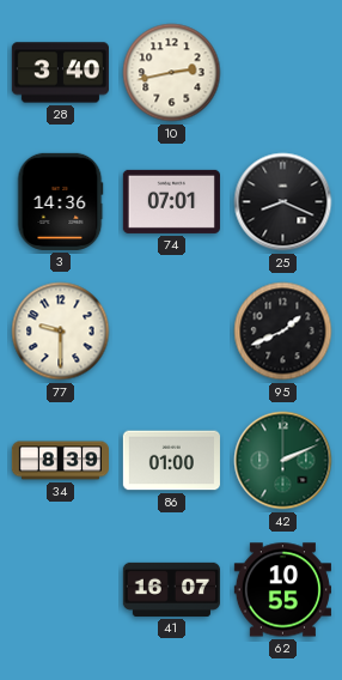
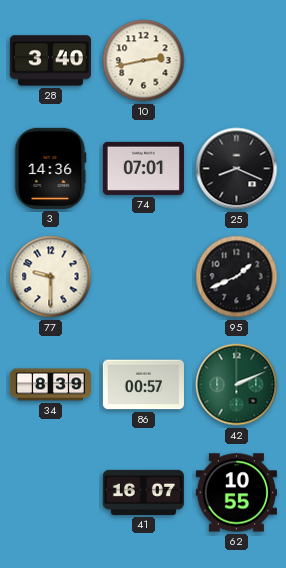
86: 01:00 -> 00:57 (143, 385)
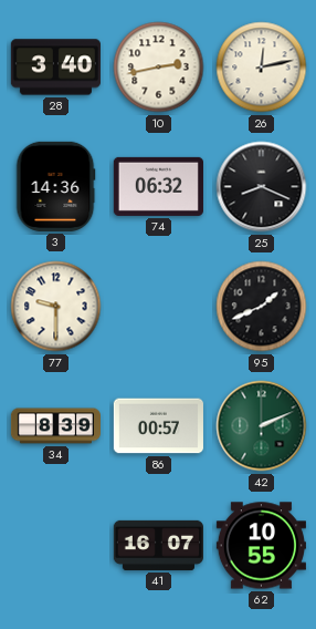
26: none -> 12:13 (262, 68)
74: 07:01 -> 06:32 (158, 186)
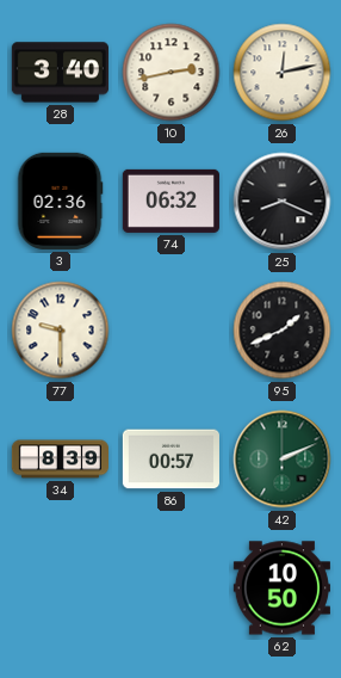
3: 14:36 -> 02:36 (60, 201)
41: 16:07 -> none (158, 545)
62: 10:55 -> 10:50 (281, 588)
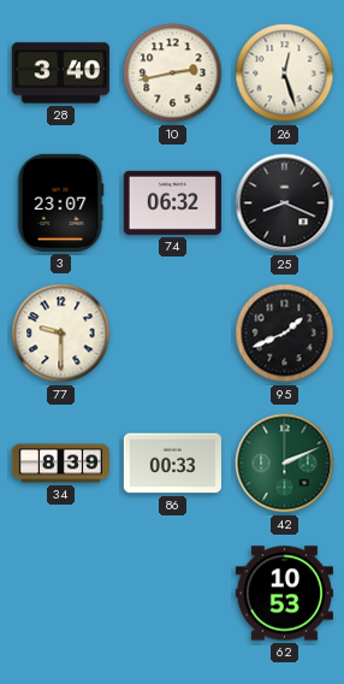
26: 12:13 -> 12:27 (285, 73)
3: 02:36 -> 23:07 (60, 202)
86: 00:57 -> 00:33 (172, 464)
62: 10:50 -> 10:53 (284, 594)
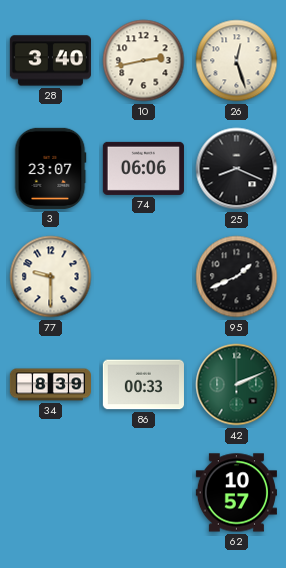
74: 06:32 -> 06:06 (143, 168)
62: 10:53 -> 10:57 (236, 493)
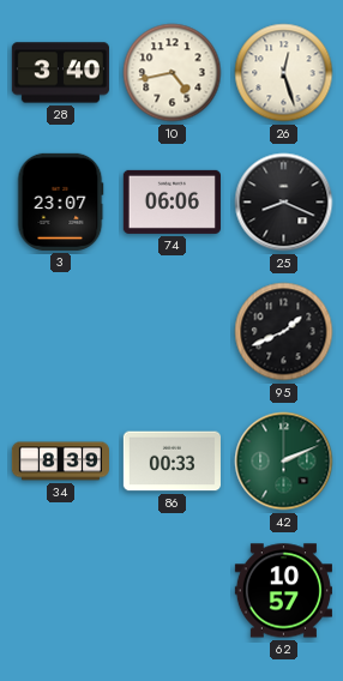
10: 2:43 -> 4:43 (173, 73)
77: 9:30 -> none (51, 277)
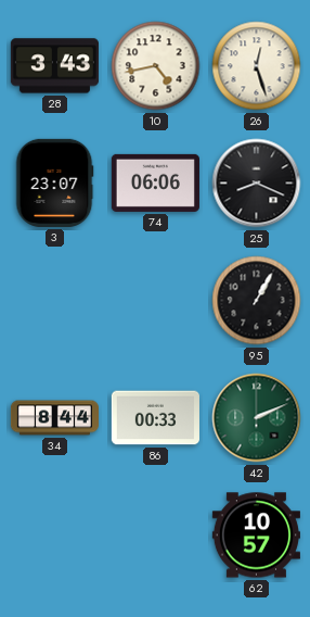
28: 3:40 -> 3:43 (54, 66)
95: 1:41 -> 1:05 (257, 301)
34: 8:39 -> 8:44 (54, 418)
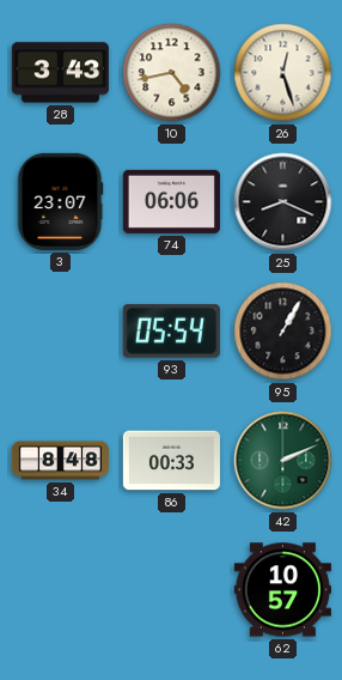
93: none -> 05:54 (171, 332)
34: 8:44 -> 8:48 (60, 461)
